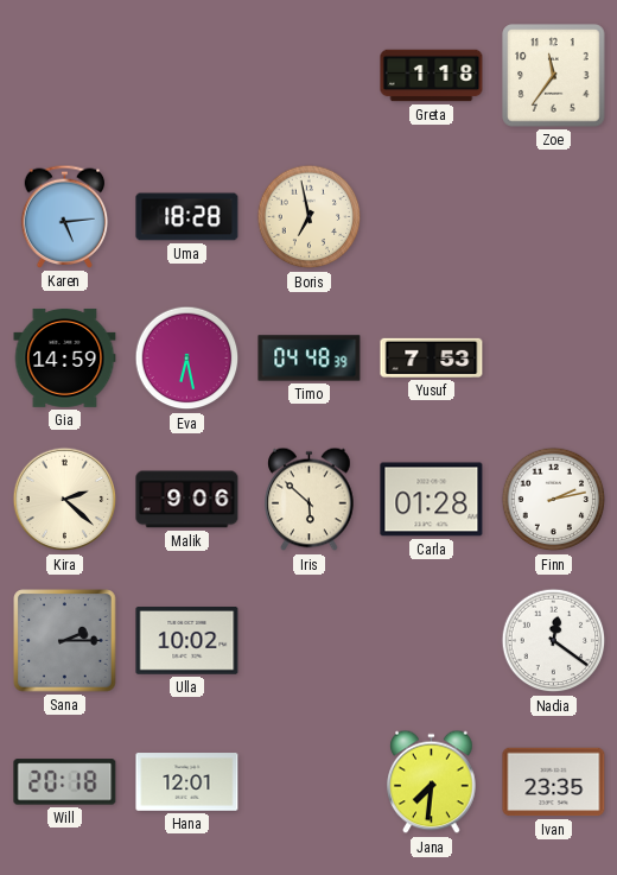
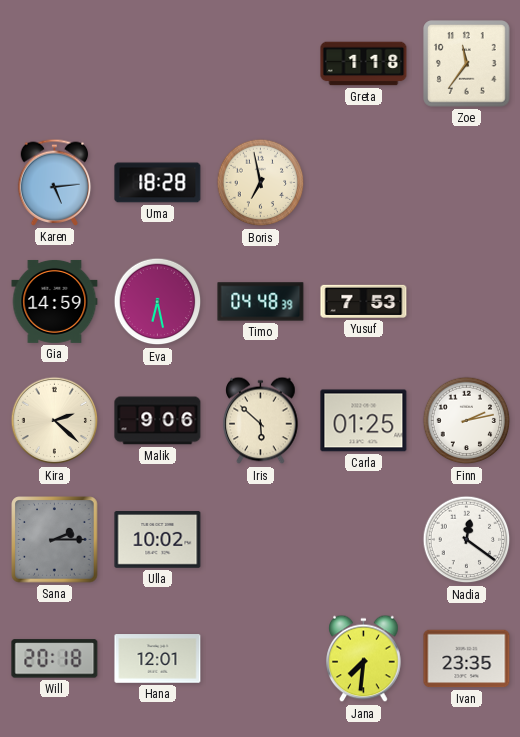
Carla: 01:28 -> 01:25 (364, 421)
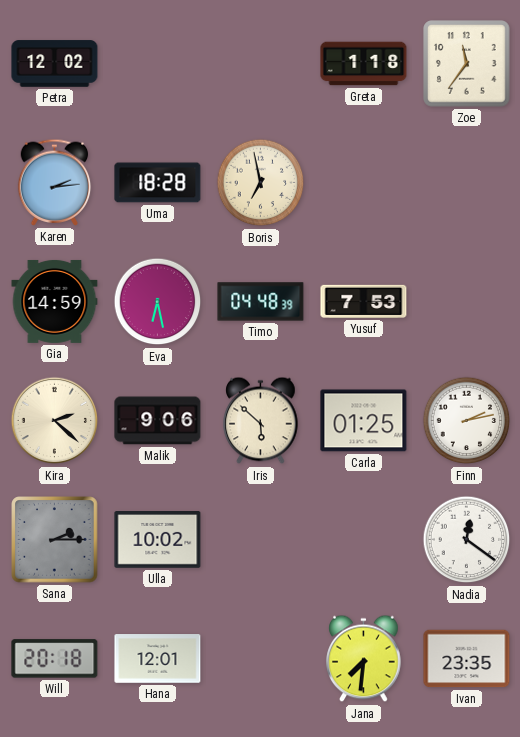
Petra: none -> 12:02 (55, 64)
Karen: 5:14 -> 2:14 (55, 182)
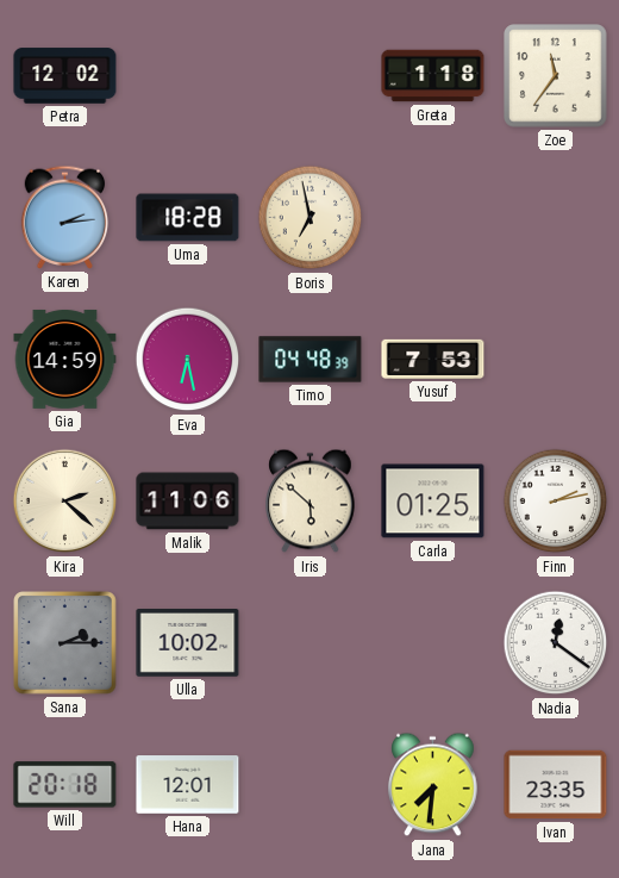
Malik: 9:06 -> 11:06 (188, 502)
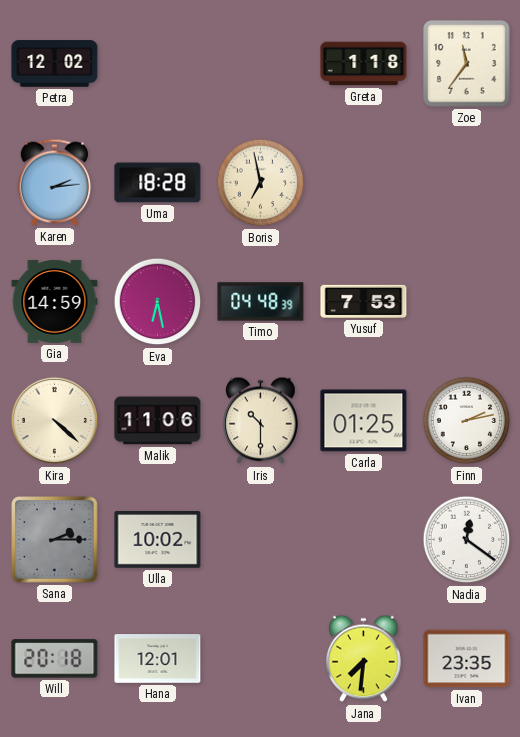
Kira: 2:22 -> 4:22 (55, 421)
Iris: 5:52 -> 10:30 (261, 421)
